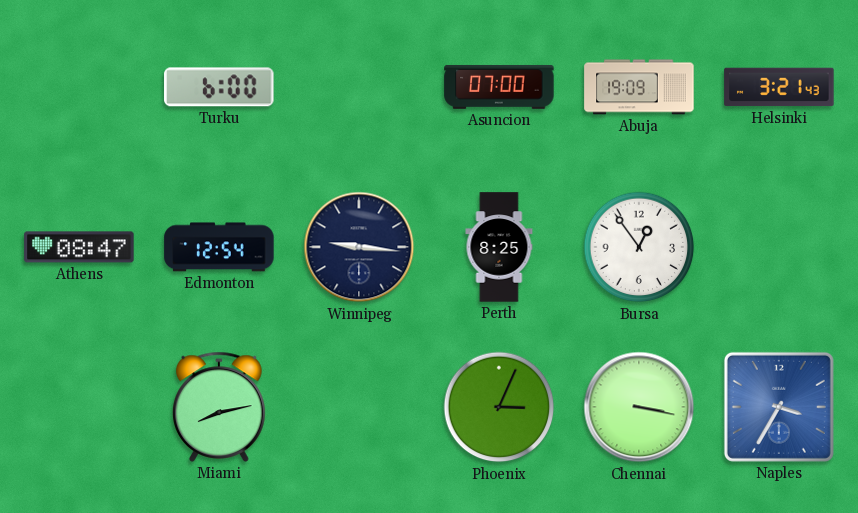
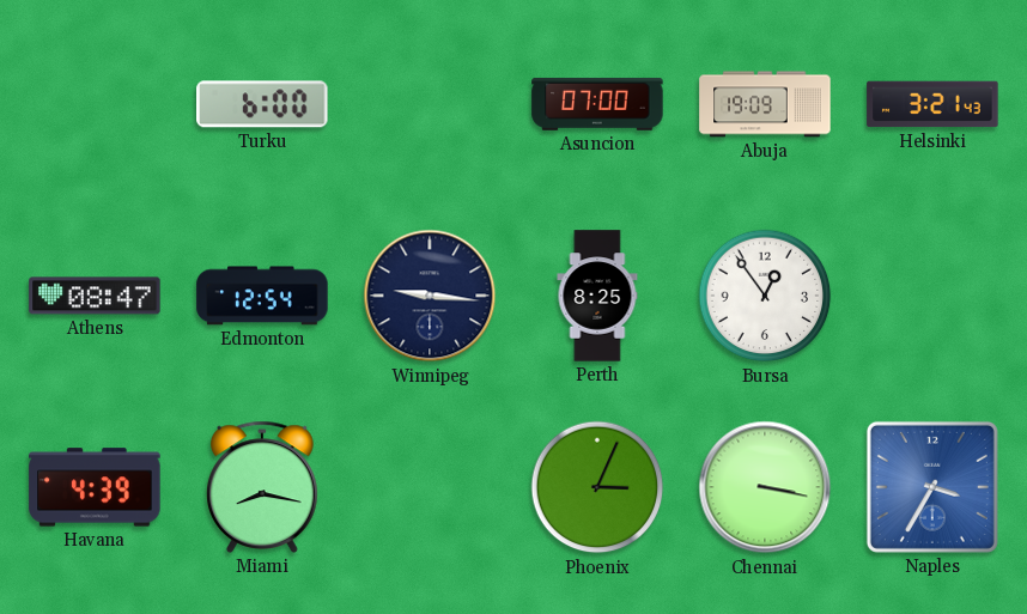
Havana: none -> 4:39 (95, 487)
Miami: 8:13 -> 8:17 (262, 487)
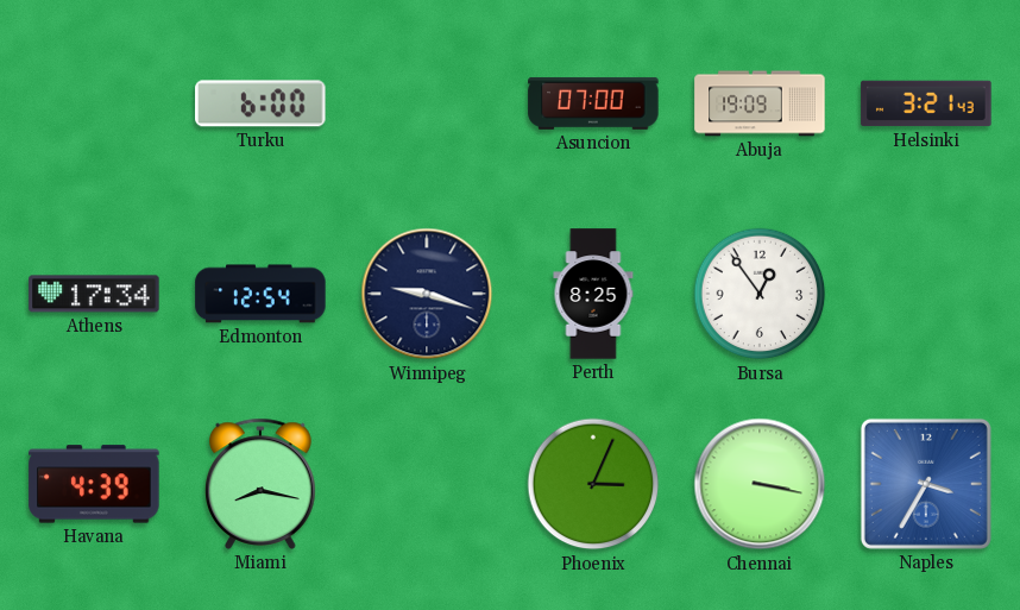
Athens: 08:47 -> 17:34 (94, 294)
Winnipeg: 9:16 -> 9:18 (427, 294)
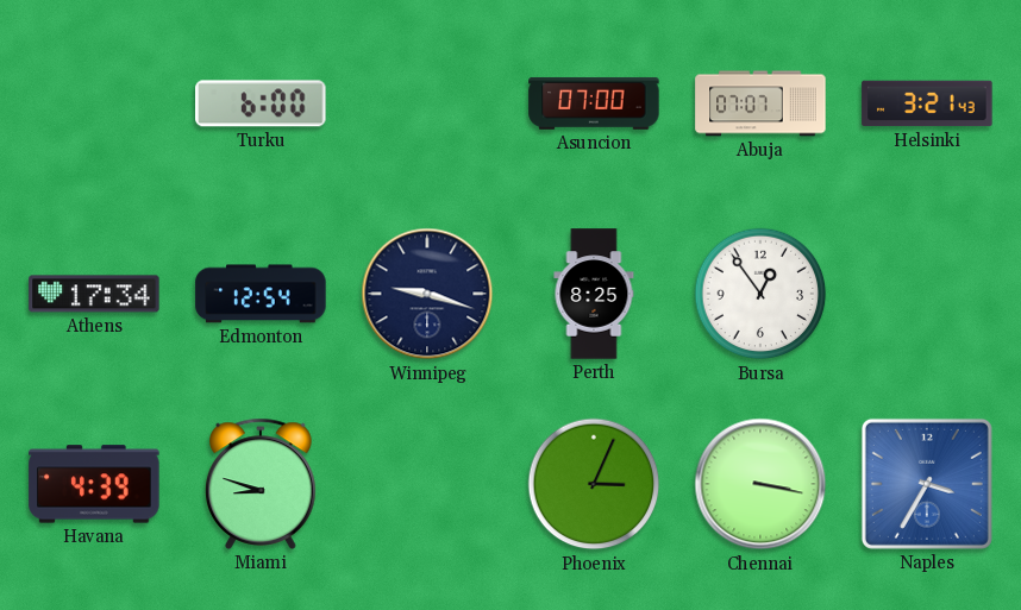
Abuja: 19:09 -> 07:07 (760, 103)
Miami: 8:17 -> 8:48 (261, 484)
